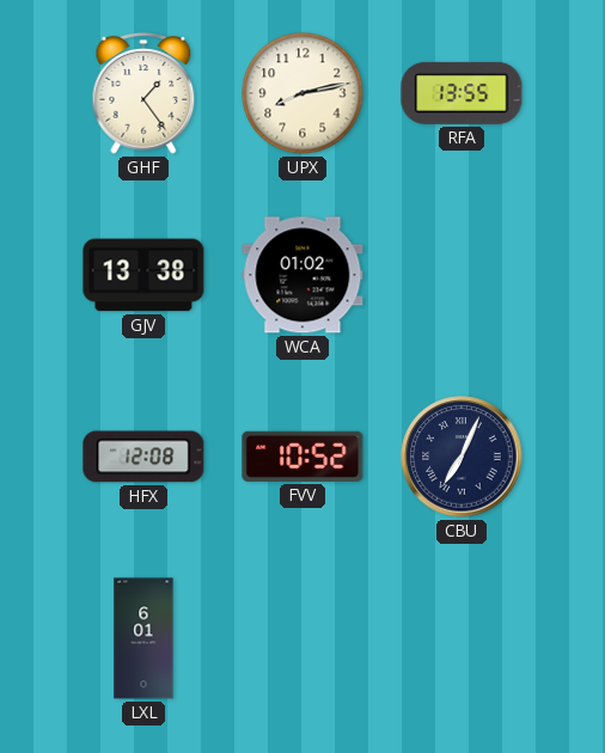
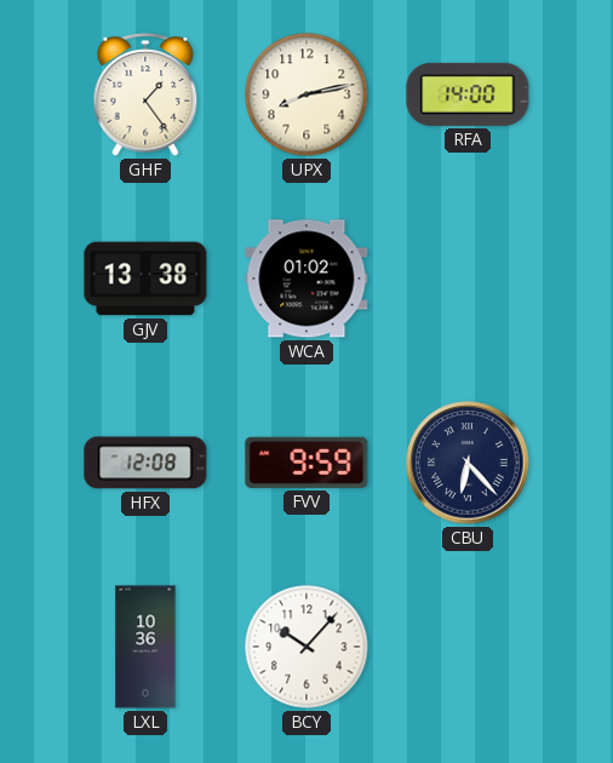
RFA: 13:55 -> 14:00 (468, 94)
FVV: 10:52 -> 9:59 (306, 463)
CBU: 7:04 -> 6:23 (468, 463)
LXL: 6:01 -> 10:36 (145, 647)
BCY: none -> 10:07 (306, 647)
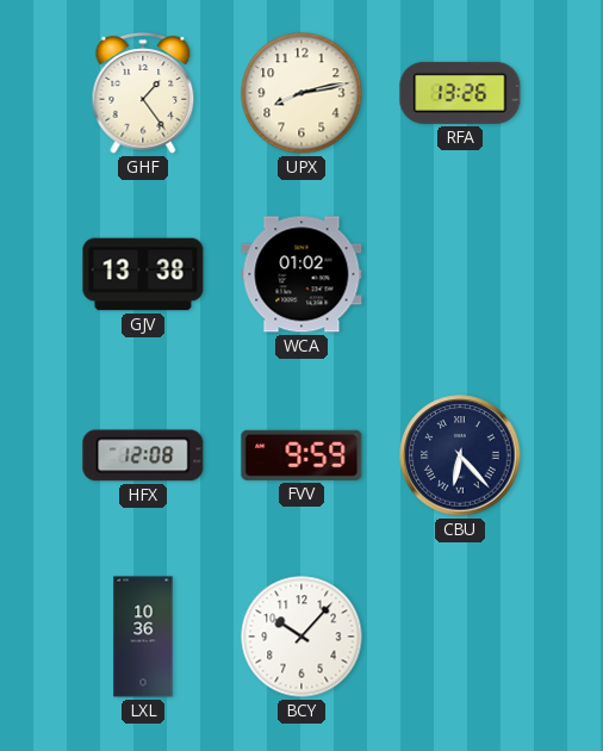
RFA: 14:00 -> 13:26 (460, 93)
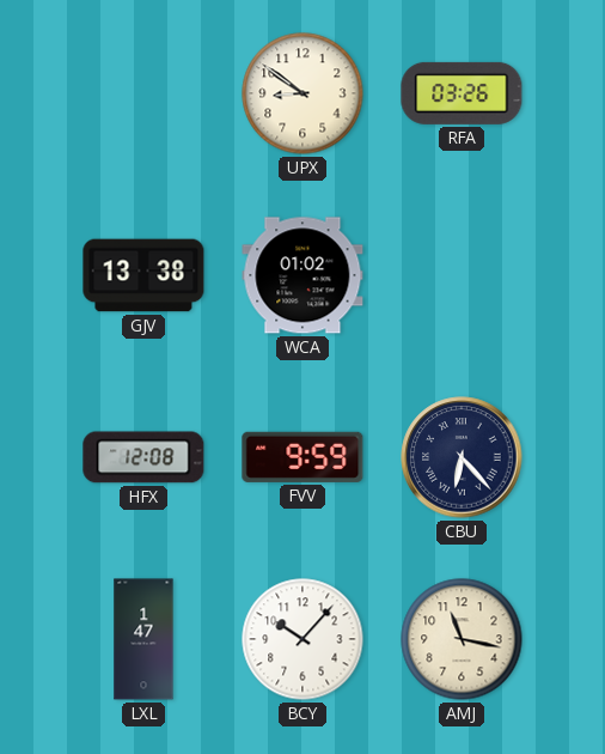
GHF: 1:24 -> none (143, 94)
UPX: 8:13 -> 8:51 (302, 93)
RFA: 13:26 -> 03:26 (462, 93)
LXL: 10:36 -> 1:47 (143, 639)
AMJ: none -> 11:17 (462, 639)
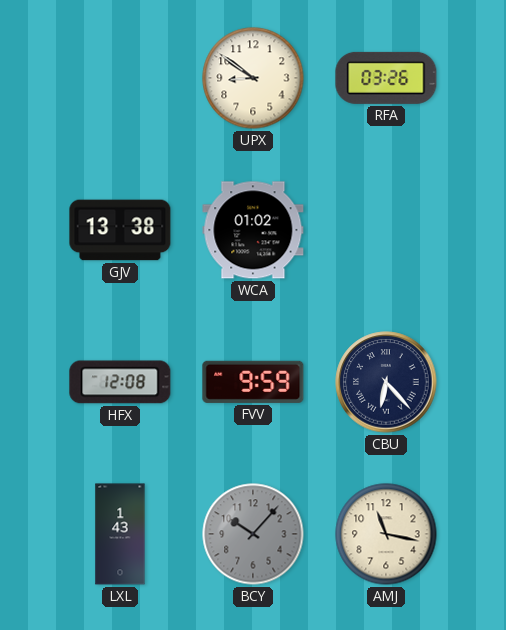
LXL: 1:47 -> 1:43 (120, 534)
BCY dial: white -> grey (253, 534)
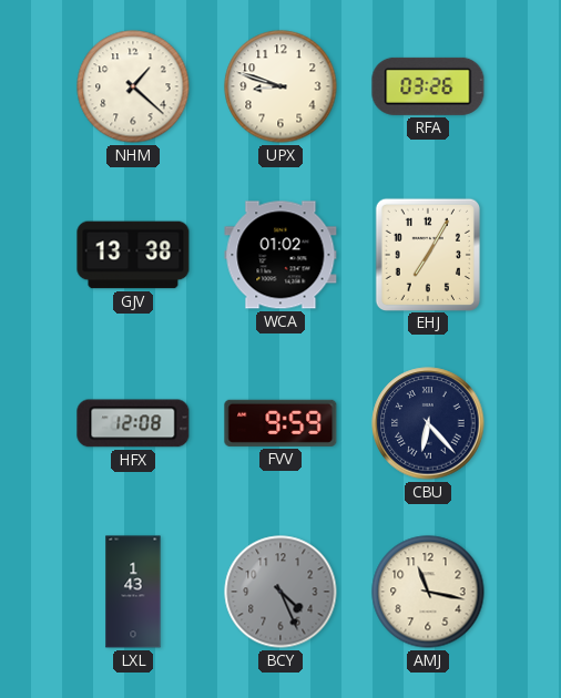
NHM: none -> 1:22 (133, 86)
UPX: 8:51 -> 8:48 (280, 86)
EHJ: none -> 7:05 (427, 254)
BCY: 10:07 -> 4:26 (280, 592)
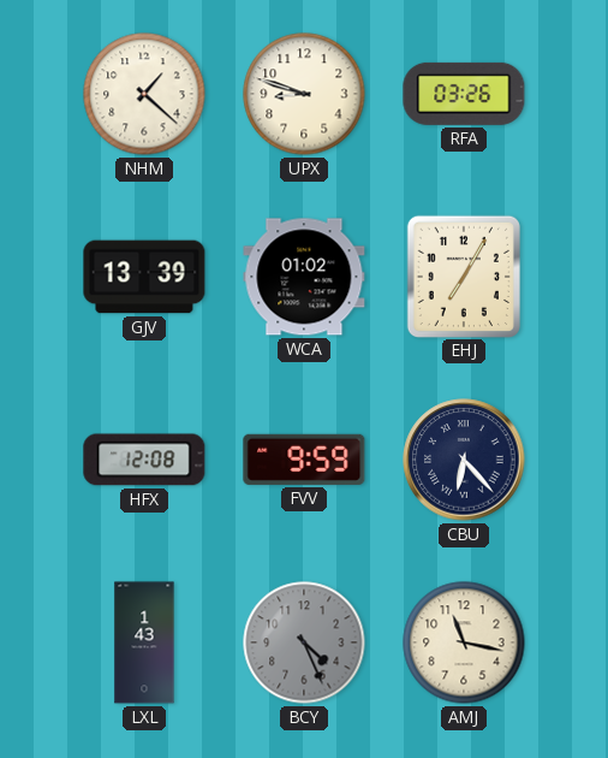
GJV: 13:38 -> 13:39 (144, 277)
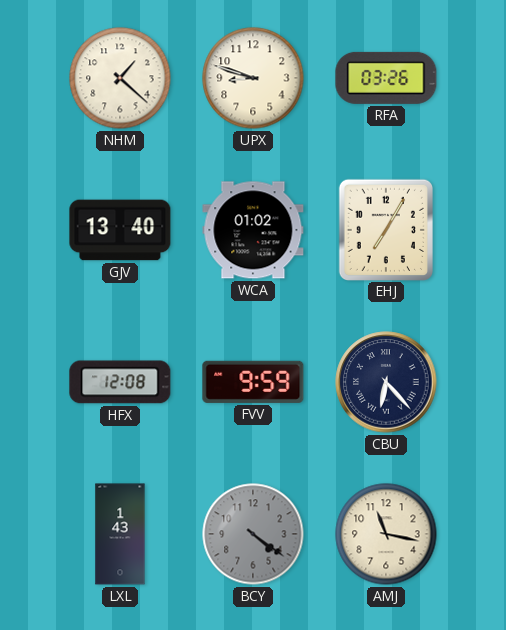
GJV: 13:39 -> 13:40 (120, 230)
BCY: 4:26 -> 4:21 (253, 534)
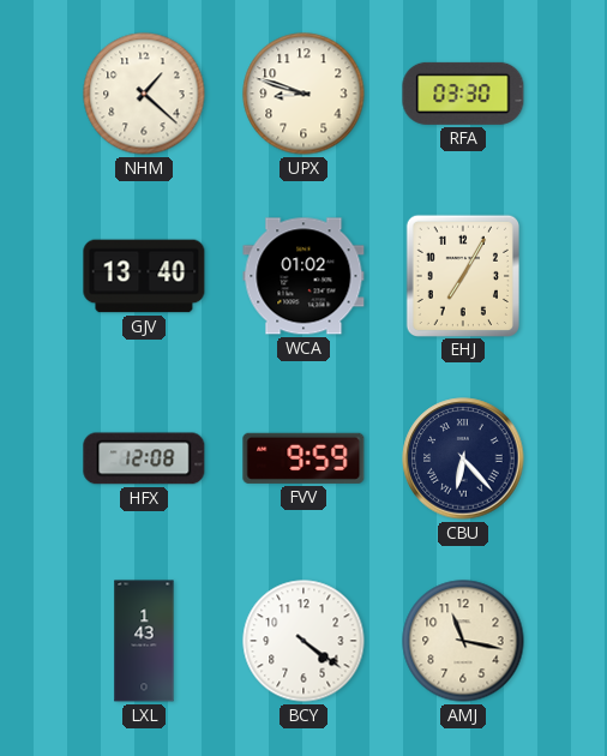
RFA: 03:26 -> 03:30 (463, 94)
BCY dial: grey -> white (303, 641)
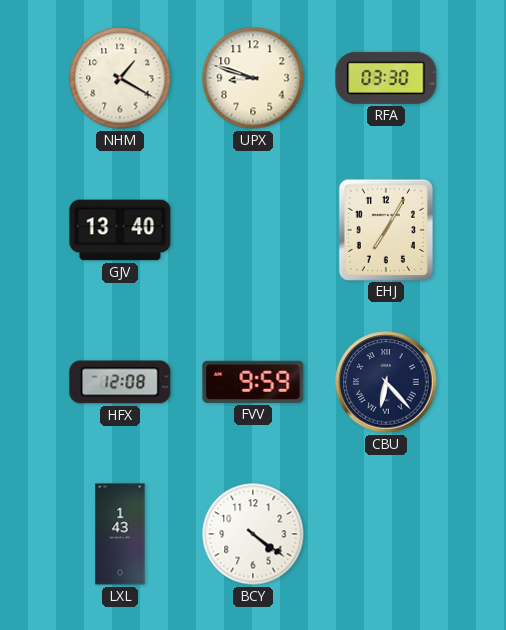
NHM: 1:22 -> 1:20 (120, 78)
WCA: 01:02 -> none (303, 276)
AMJ: 11:17 -> none (463, 641)
